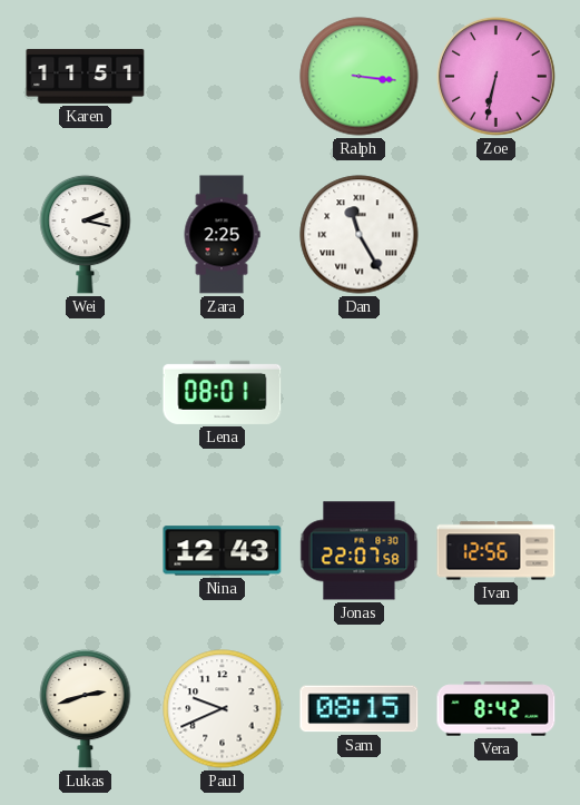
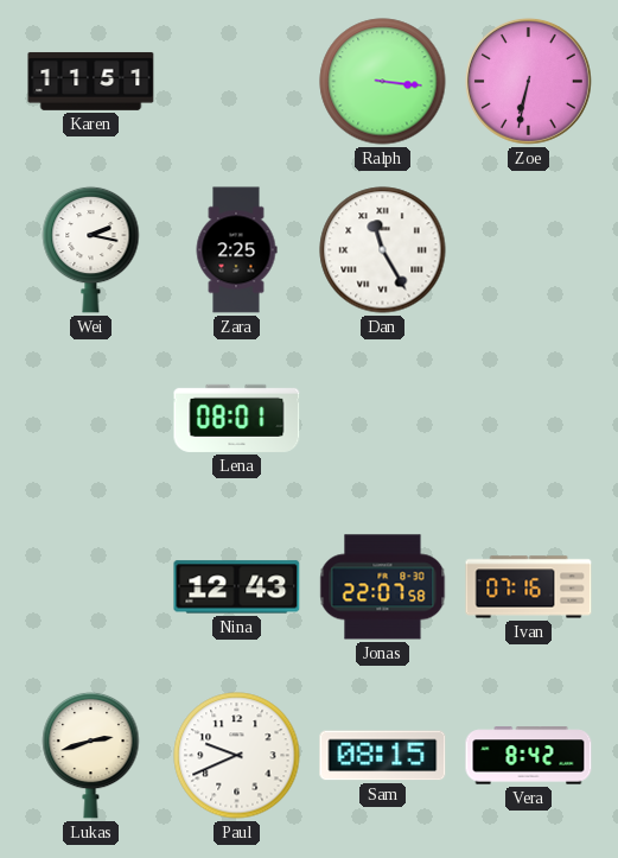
Ivan: 12:56 -> 07:16 (529, 587)
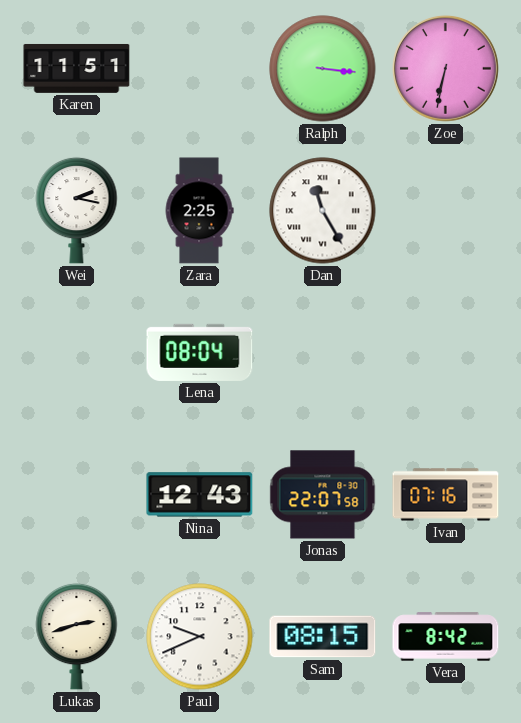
Lena: 08:01 -> 08:04 (200, 352)
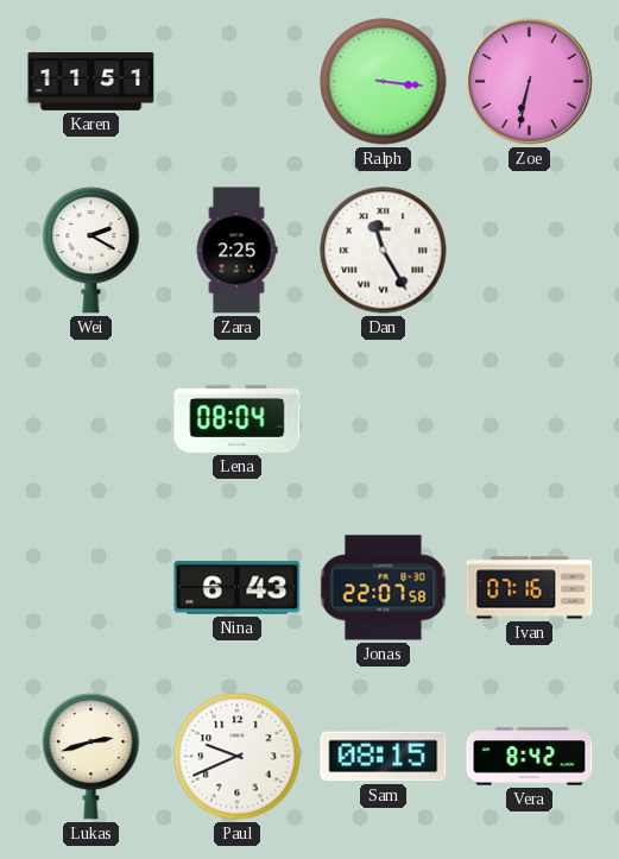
Wei: 2:17 -> 2:20 (91, 250)
Nina: 12:43 -> 6:43 (238, 588)
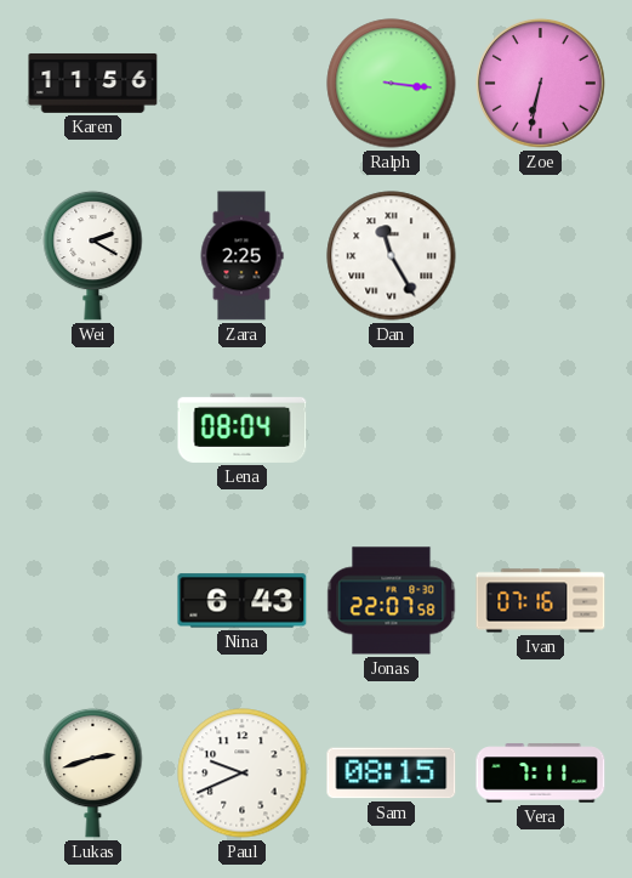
Karen: 11:51 -> 11:56 (93, 83)
Vera: 8:42 -> 7:11 (541, 774)
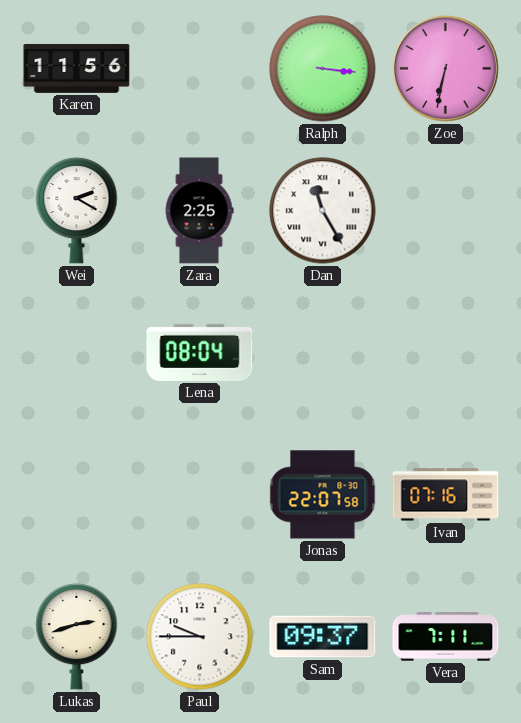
Nina: 6:43 -> none (243, 601)
Paul: 9:41 -> 9:45 (200, 637)
Sam: 08:15 -> 09:37 (323, 637)
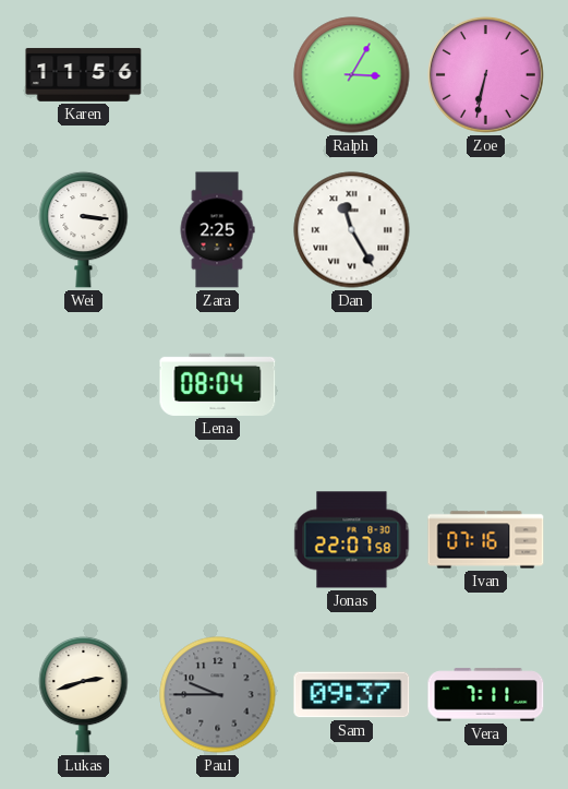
Ralph: 3:16 -> 3:05 (352, 75)
Wei: 2:20 -> 3:16 (84, 229)
Paul dial: white -> grey (218, 695)
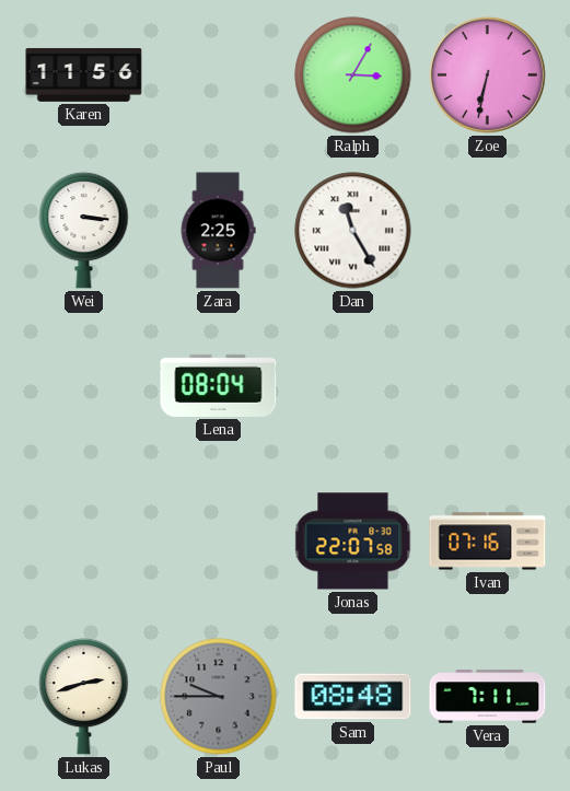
Sam: 09:37 -> 08:48 (353, 697)
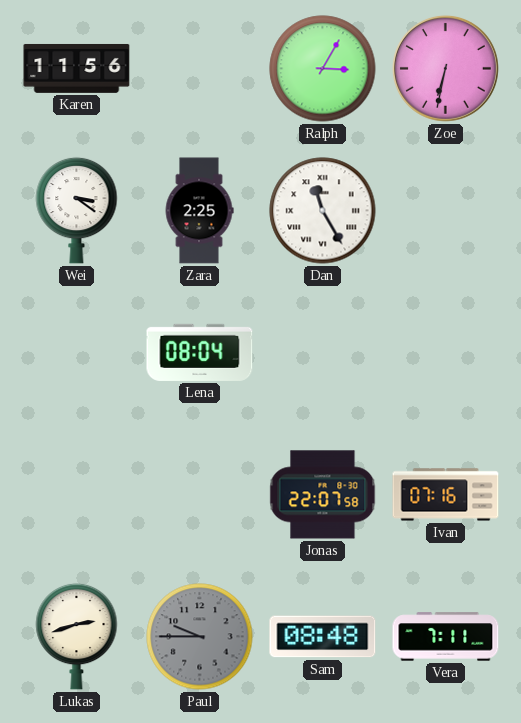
Wei: 3:16 -> 3:21 (77, 210)
